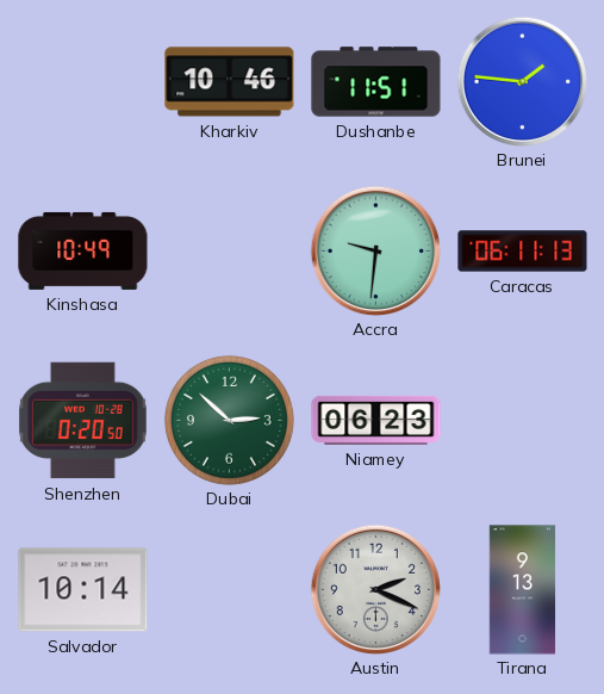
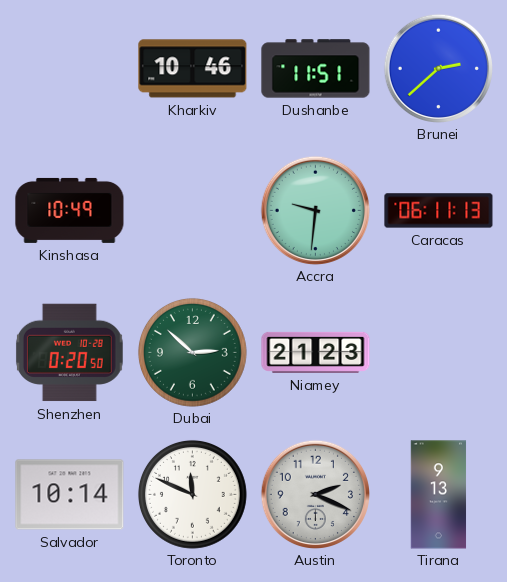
Brunei: 1:46 -> 2:38 (438, 68)
Niamey: 06:23 -> 21:23 (316, 352)
Toronto: none -> 11:49 (192, 494)
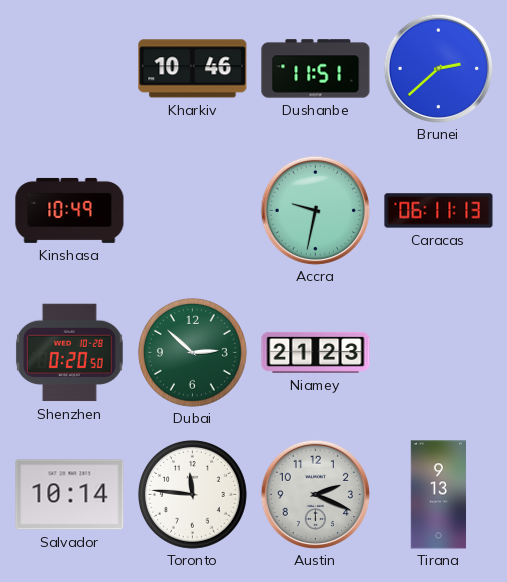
Accra: 9:31 -> 9:32 (315, 210)
Toronto: 11:49 -> 11:46 (192, 494)
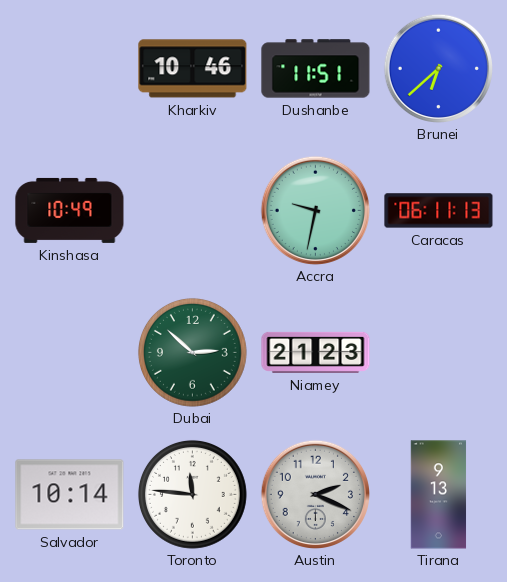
Brunei: 2:38 -> 6:38 (438, 68)
Shenzhen: 0:20 -> none (69, 353)
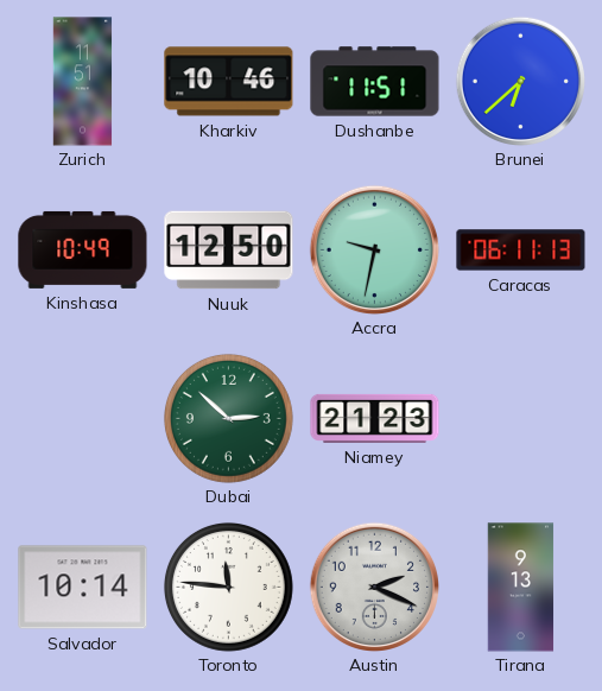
Zurich: none -> 11:51 (83, 82)
Nuuk: none -> 12:50 (229, 251)
